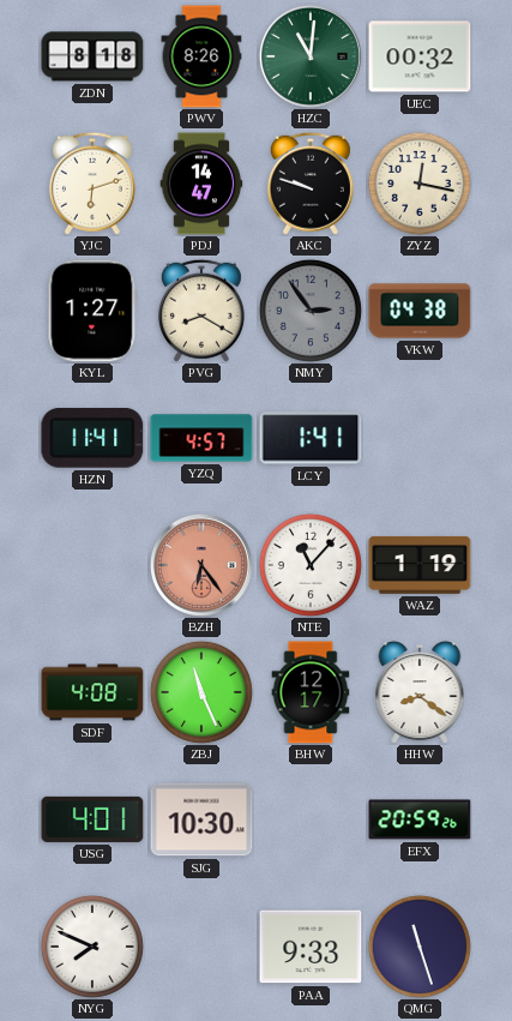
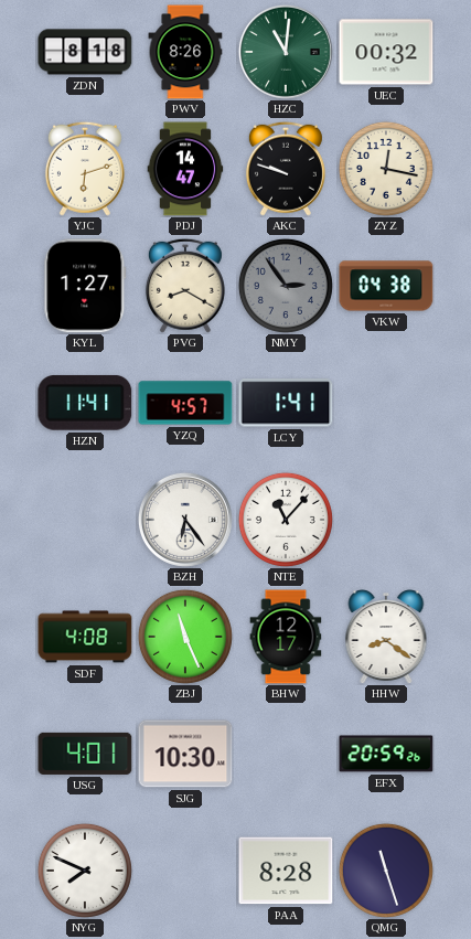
BZH dial: salmon -> white (185, 520)
WAZ: 1:19 -> none (420, 565)
PAA: 9:33 -> 8:28 (286, 871)
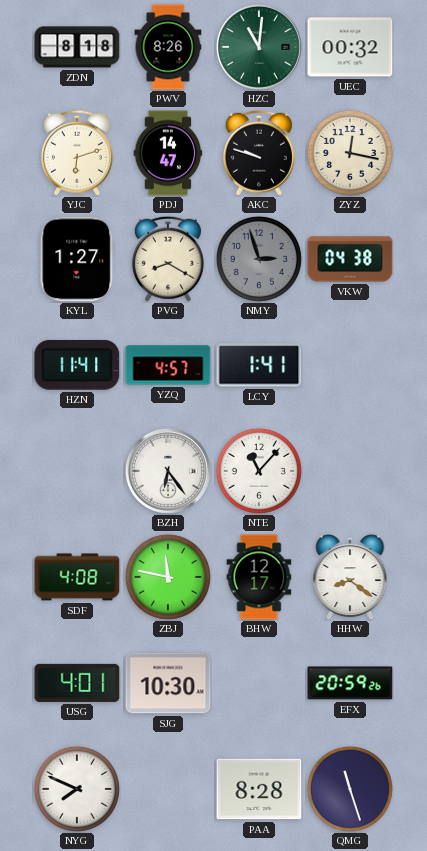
NMY: 2:54 -> 2:57 (259, 259)
ZBJ: 11:26 -> 11:47 (168, 577)
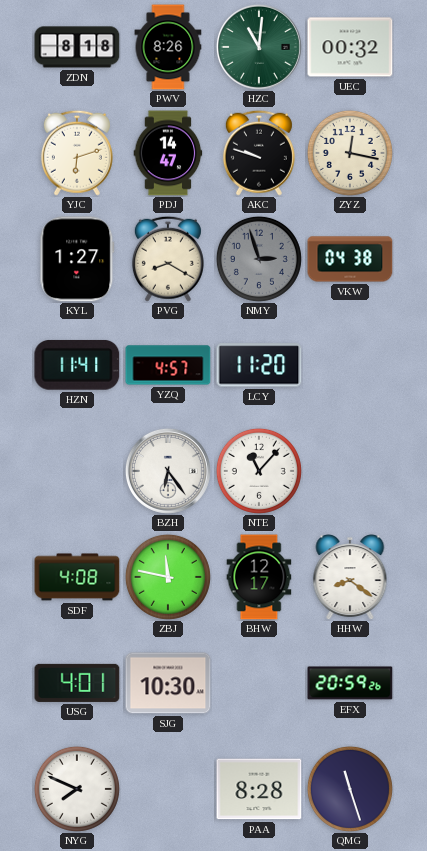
LCY: 1:41 -> 11:20 (259, 365)
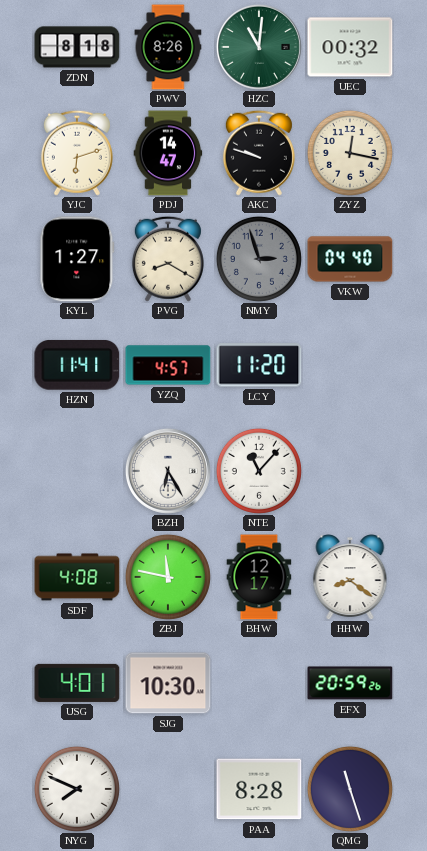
VKW: 04:38 -> 04:40 (350, 259)
BZH: 6:24 -> 6:25 (168, 471)
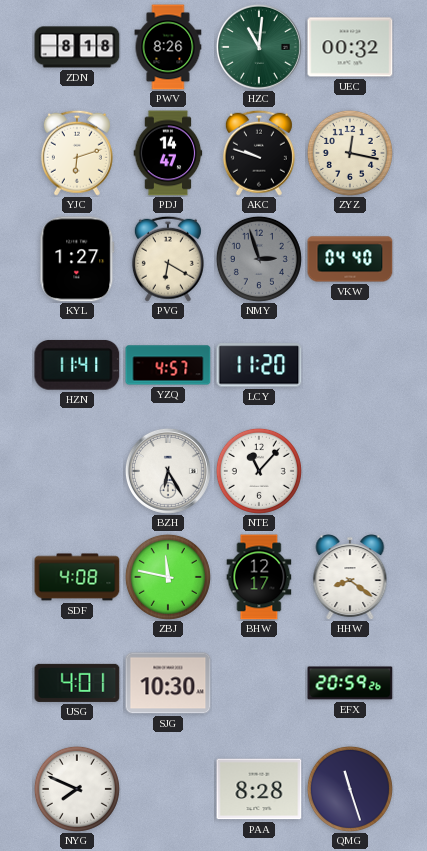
PVG: 8:20 -> 6:20 (168, 259)
